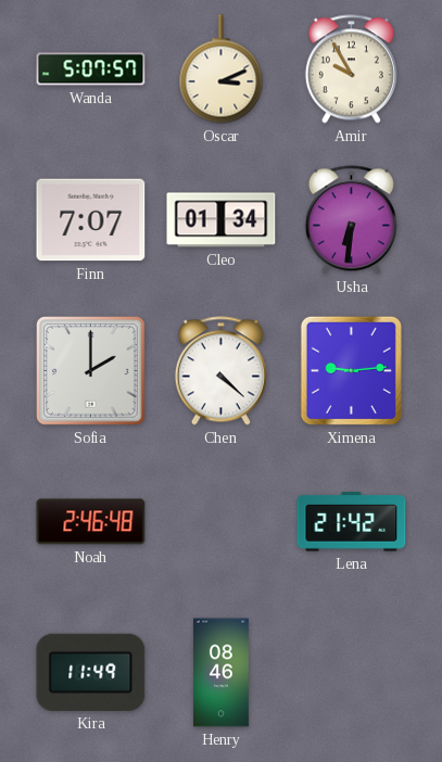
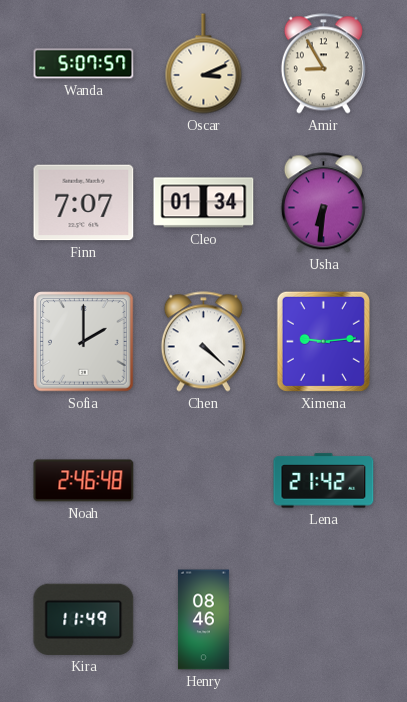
Amir: 9:55 -> 8:55 (323, 64)
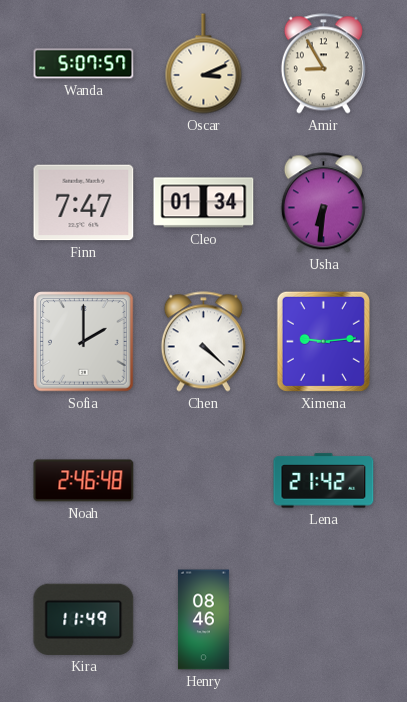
Finn: 7:07 -> 7:47 (84, 203)
